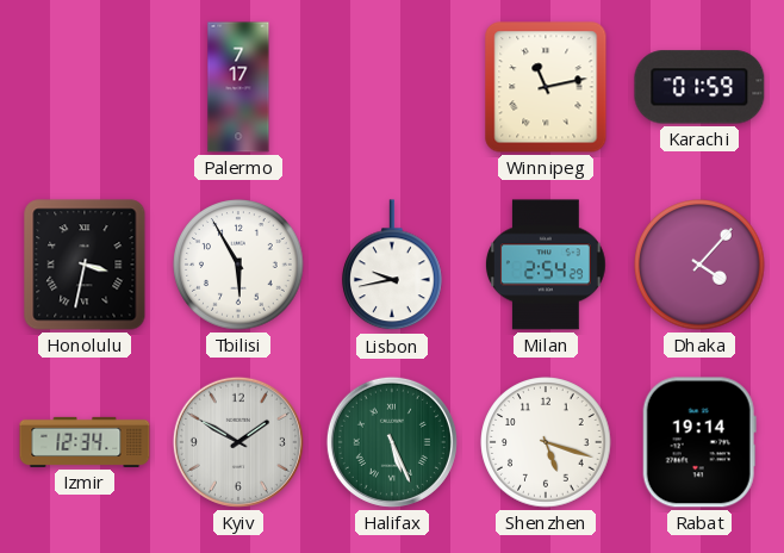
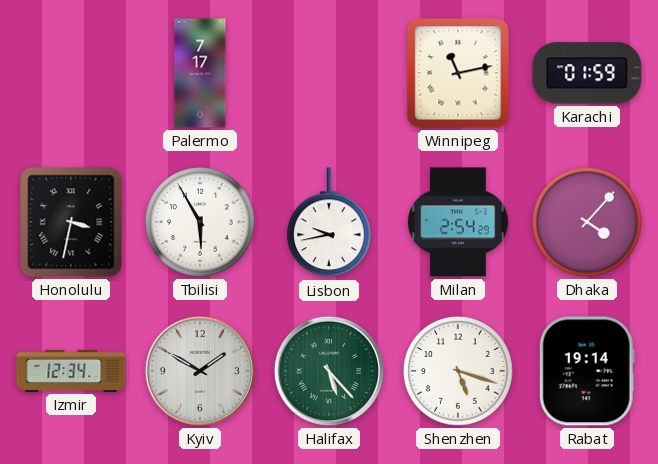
Halifax: 5:26 -> 5:23 (329, 371)
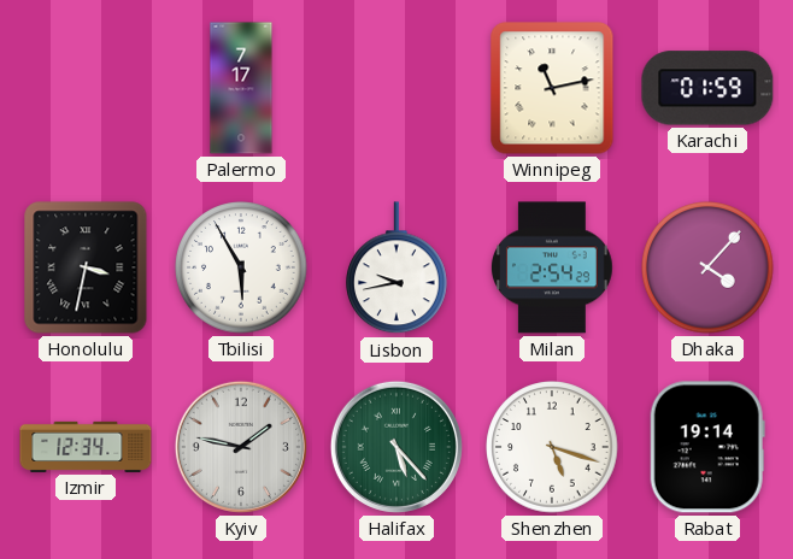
Kyiv: 1:50 -> 1:47 (241, 447)
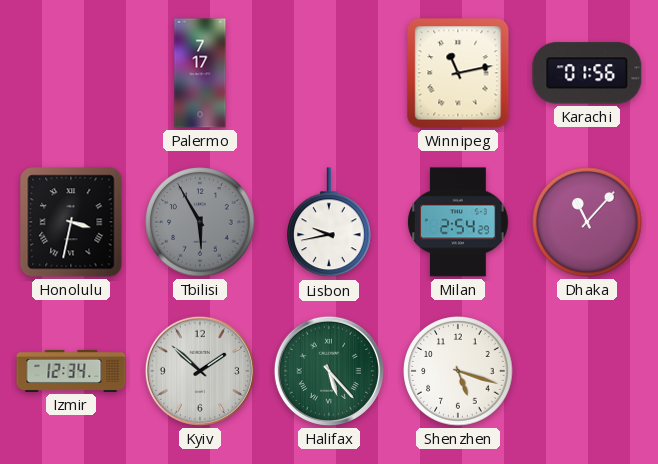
Karachi: 01:59 -> 01:56 (587, 73)
Tbilisi dial: white -> grey (200, 222)
Dhaka: 4:07 -> 11:07 (587, 222)
Kyiv: 1:47 -> 1:52 (200, 371)
Rabat: 19:14 -> none (707, 447)
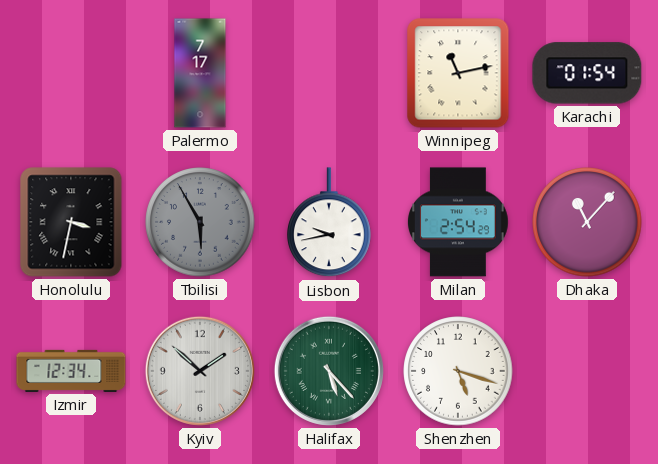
Karachi: 01:56 -> 01:54 (587, 73)
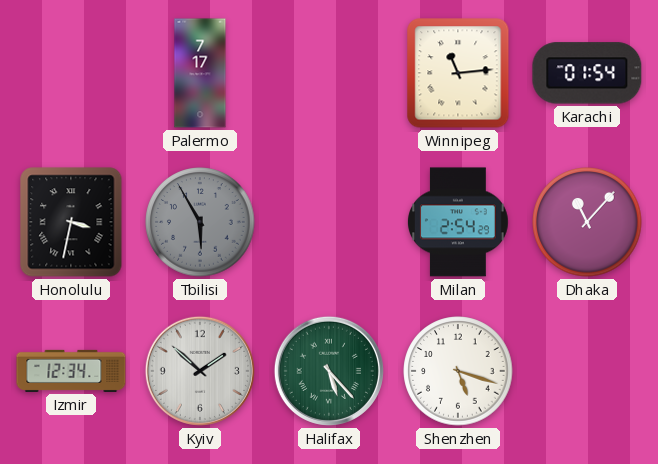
Winnipeg: 11:13 -> 11:14 (458, 73)
Lisbon: 9:43 -> none (330, 223)
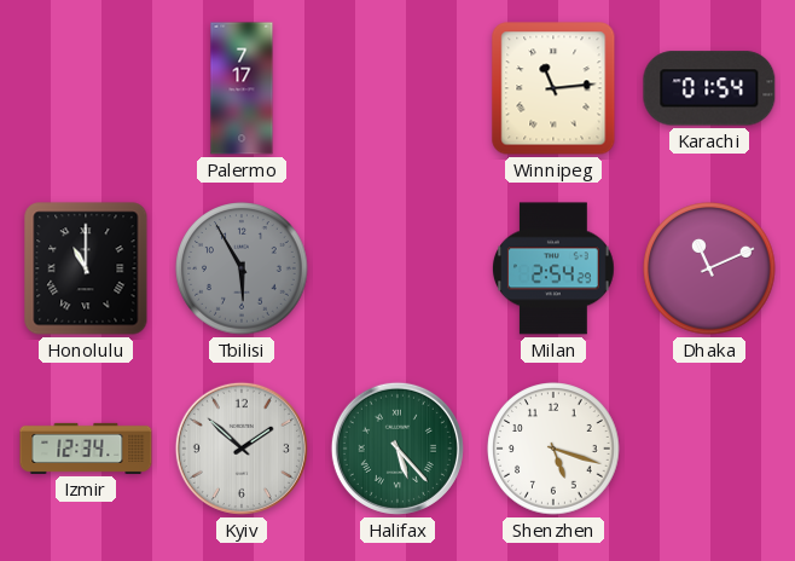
Honolulu: 3:32 -> 11:00 (86, 268)
Dhaka: 11:07 -> 11:11 (709, 268)
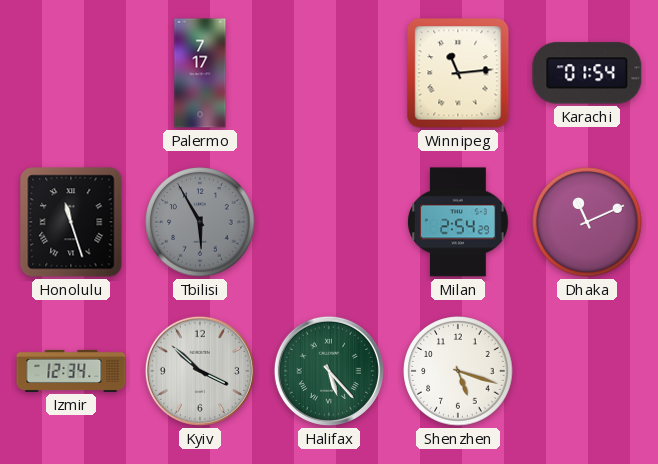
Honolulu: 11:00 -> 11:27 (71, 222)
Kyiv: 1:52 -> 3:52 (200, 371)
